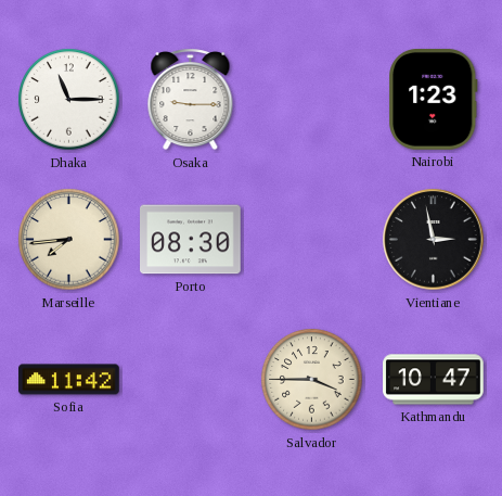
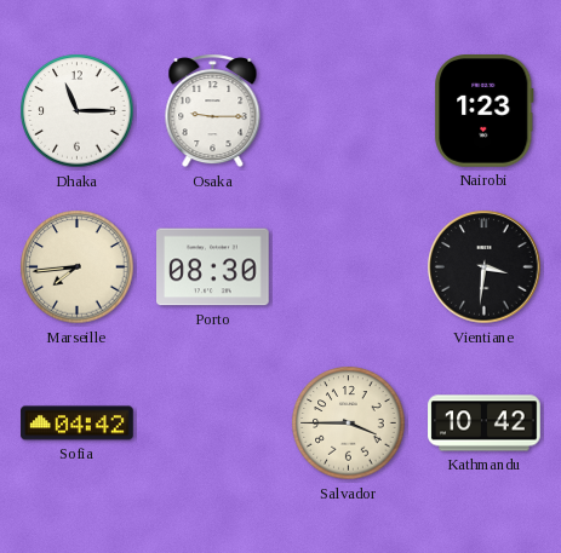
Vientiane: 2:58 -> 3:31 (485, 267)
Sofia: 11:42 -> 04:42 (78, 424)
Kathmandu: 10:47 -> 10:42 (485, 424)
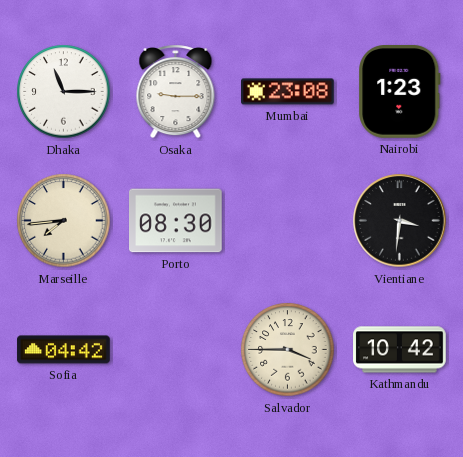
Mumbai: none -> 23:08 (288, 92)
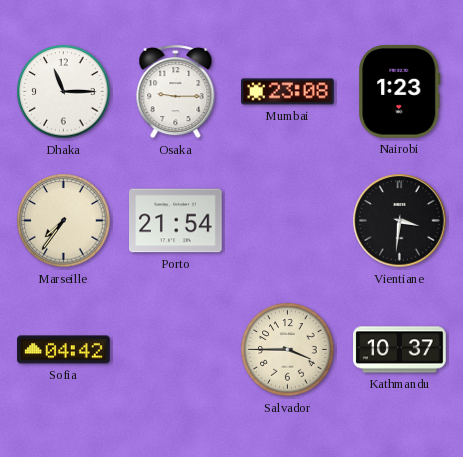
Marseille: 7:44 -> 7:36 (64, 221)
Porto: 08:30 -> 21:54 (176, 221)
Kathmandu: 10:42 -> 10:37 (400, 350)
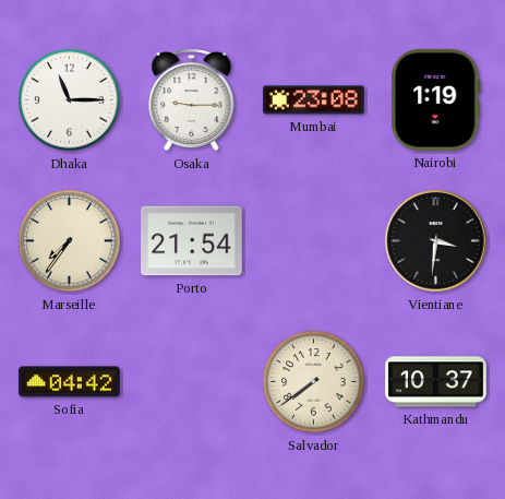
Nairobi: 1:23 -> 1:19 (436, 100)
Salvador: 3:45 -> 7:39 (314, 382)
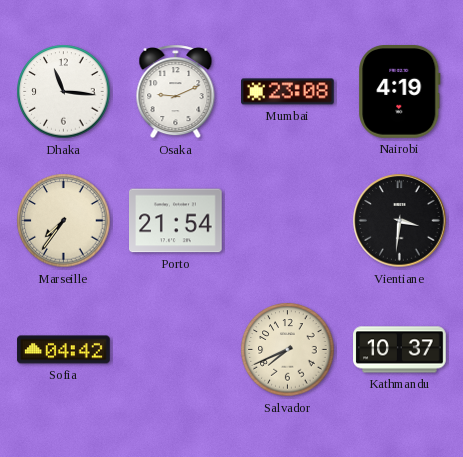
Dhaka: 11:15 -> 11:16 (64, 92)
Osaka: 9:15 -> 9:11 (176, 92)
Nairobi: 1:19 -> 4:19 (400, 92)
Salvador: 7:39 -> 7:41 (288, 350)
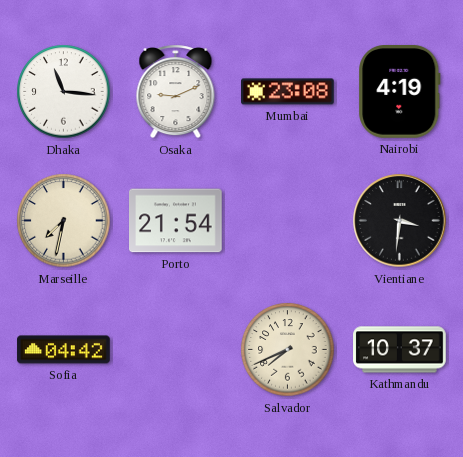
Marseille: 7:36 -> 7:32 (64, 221)
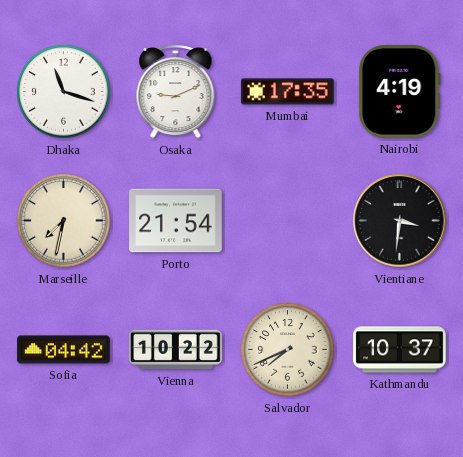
Dhaka: 11:16 -> 11:18 (64, 92)
Mumbai: 23:08 -> 17:35 (288, 92)
Vienna: none -> 10:22 (176, 350)
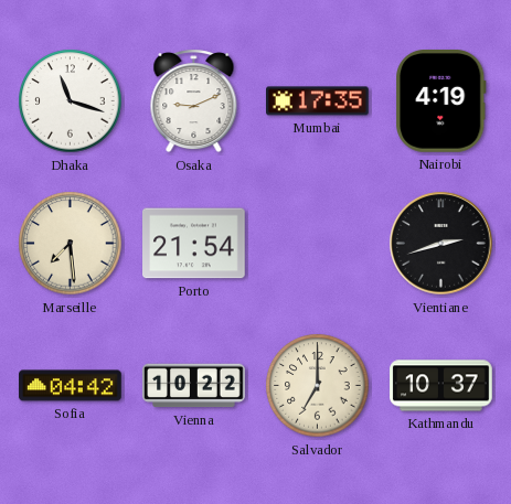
Marseille: 7:32 -> 7:29 (71, 244)
Vientiane: 3:31 -> 2:42 (441, 244)
Salvador: 7:41 -> 7:00 (318, 386)
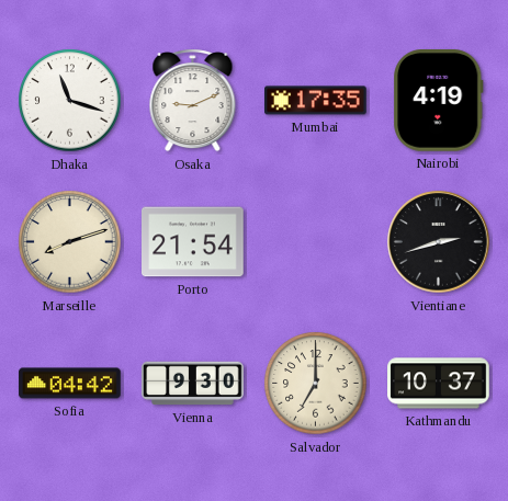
Marseille: 7:29 -> 8:12 (70, 242)
Vienna: 10:22 -> 9:30 (193, 384)
